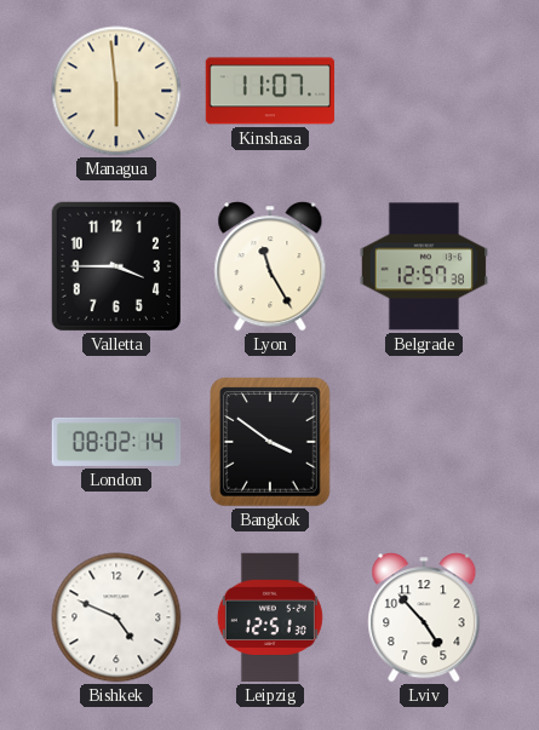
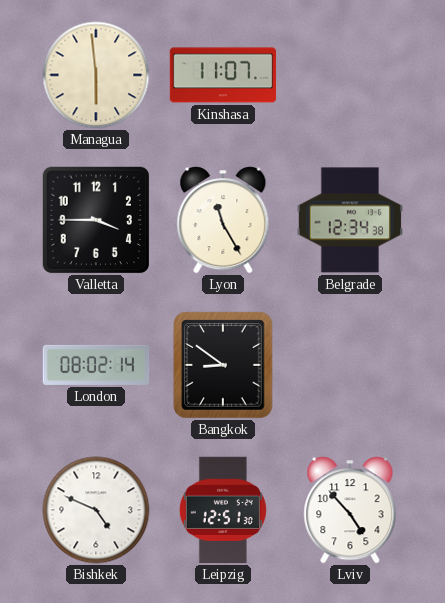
Belgrade: 12:57 -> 12:34 (349, 220)
Bangkok: 3:51 -> 8:51 (223, 365)
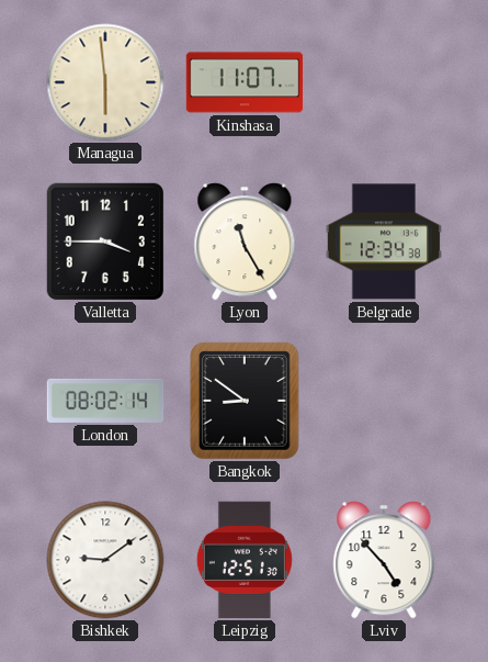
Bishkek: 4:49 -> 9:09 (105, 560)
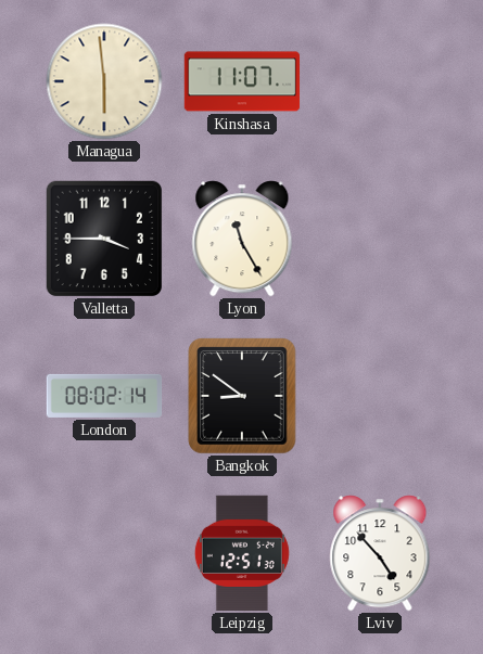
Belgrade: 12:34 -> none (383, 242)
Bishkek: 9:09 -> none (105, 560)
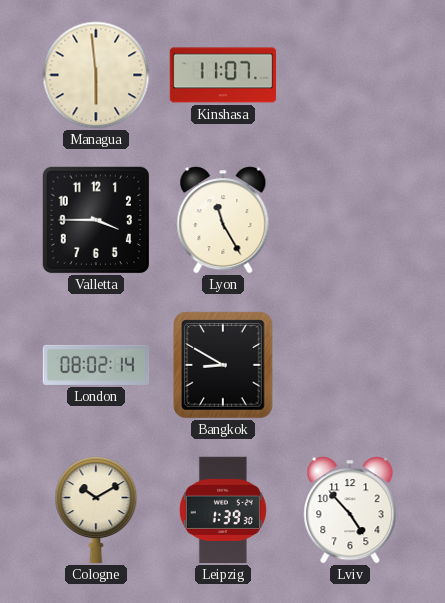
Bangkok: 8:51 -> 8:50 (223, 365)
Cologne: none -> 10:10 (96, 510)
Leipzig: 12:51 -> 1:39 (223, 510)
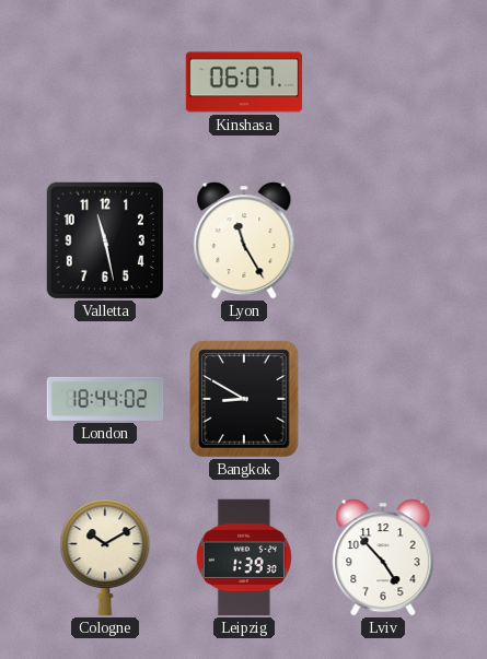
Managua: 5:59 -> none (96, 75)
Kinshasa: 11:07 -> 06:07 (244, 82)
Valletta: 3:45 -> 11:28 (105, 240)
London: 08:02 -> 18:44 (105, 399)
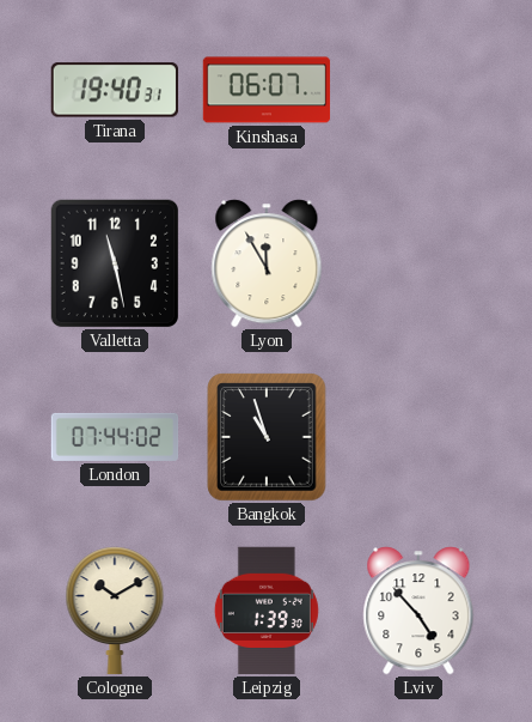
Tirana: none -> 19:40 (114, 90)
Lyon: 11:25 -> 11:55 (267, 263)
London: 18:44 -> 07:44 (115, 437)
Bangkok: 8:50 -> 10:57 (267, 437)
